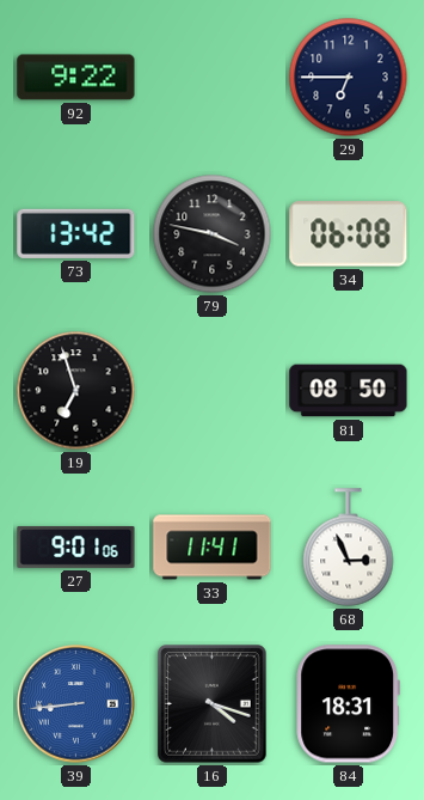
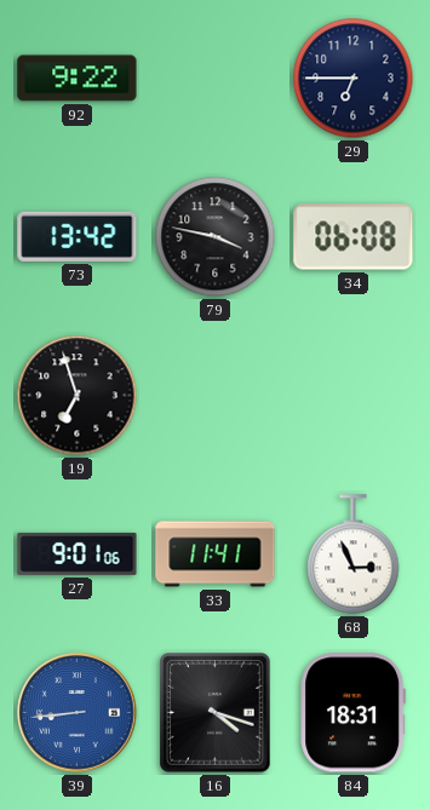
81: 08:50 -> none (349, 391)
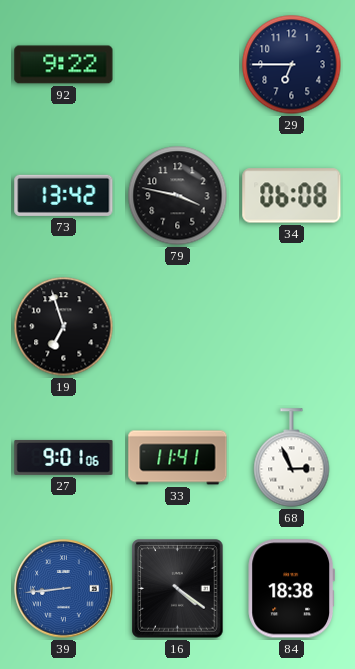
16: 4:18 -> 4:21 (178, 589)
84: 18:31 -> 18:38 (291, 589)
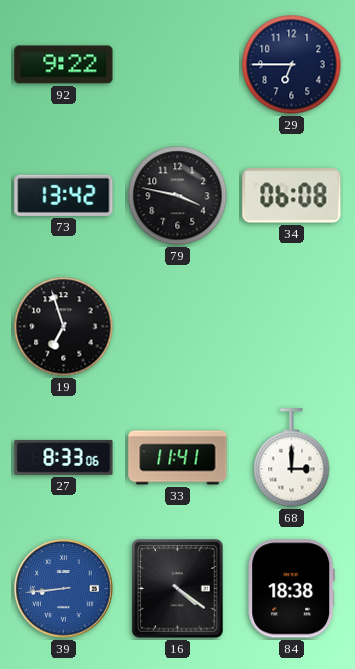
27: 9:01 -> 8:33 (64, 457)
68: 2:56 -> 3:00 (292, 458)
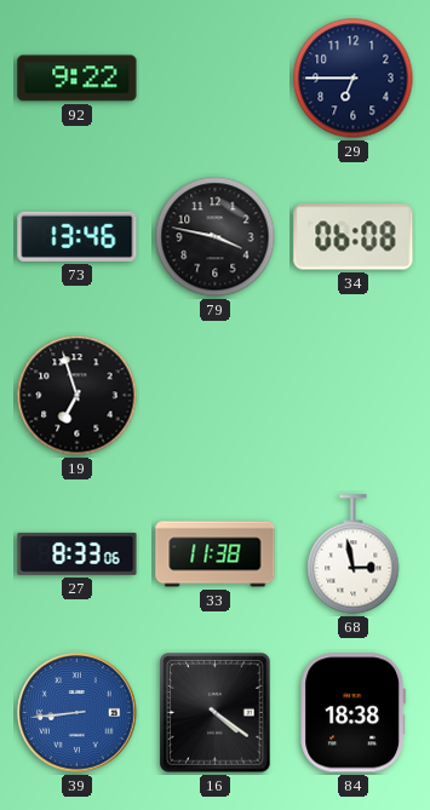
73: 13:42 -> 13:46 (78, 236)
33: 11:41 -> 11:38 (216, 555)
68: 3:00 -> 2:58 (354, 555)
